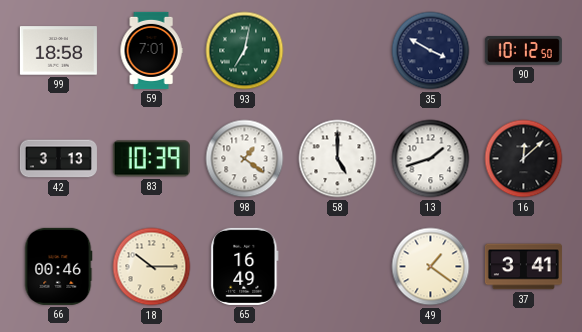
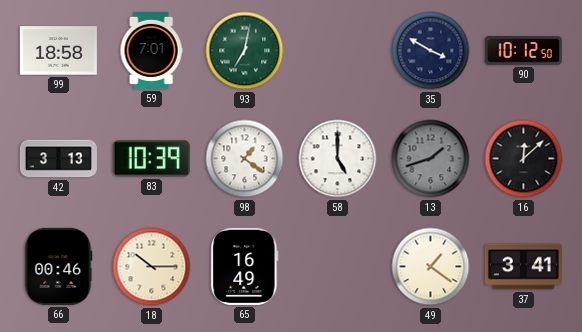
13 dial: white -> grey (431, 159)
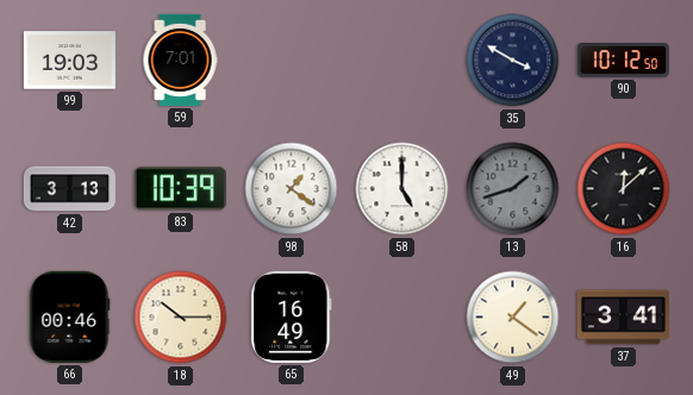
99: 18:58 -> 19:03 (69, 61)
93: 7:02 -> none (245, 51)
